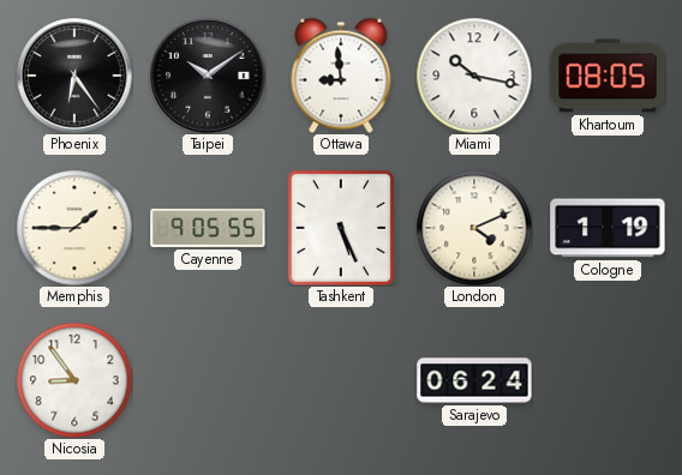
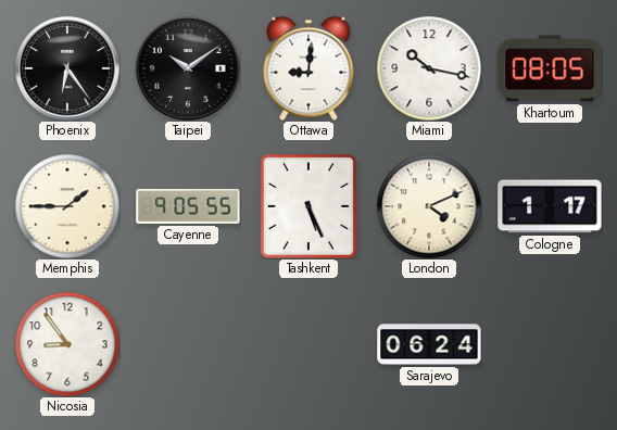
Ottawa: 8:59 -> 9:01 (308, 68)
Cologne: 1:19 -> 1:17 (550, 206)
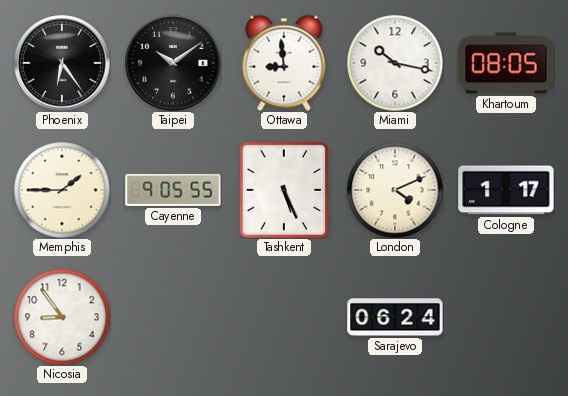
Ottawa: 9:01 -> 8:59 (284, 63)
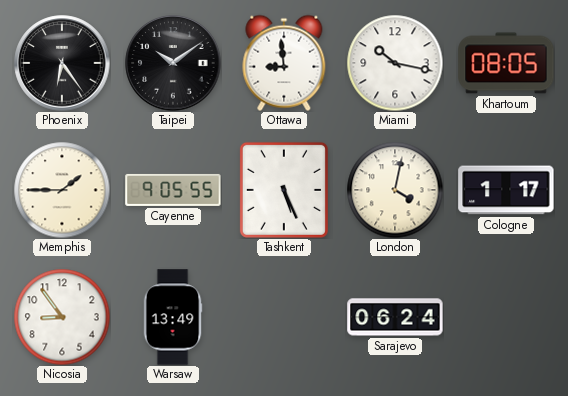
London: 4:11 -> 4:02 (395, 190)
Warsaw: none -> 13:49 (173, 317)
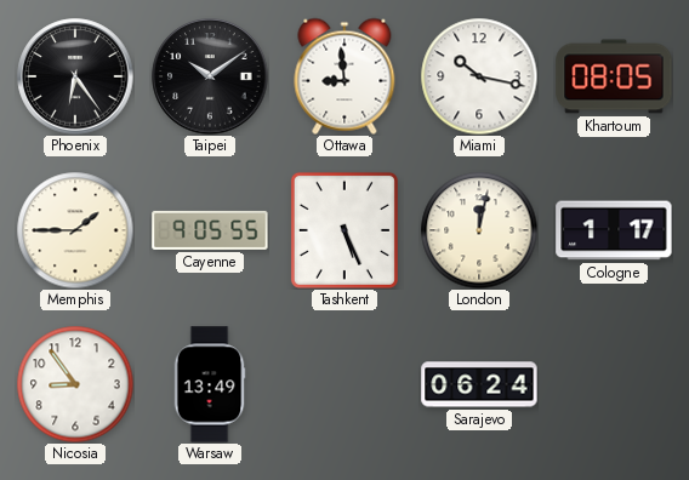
London: 4:02 -> 12:02 (479, 230)
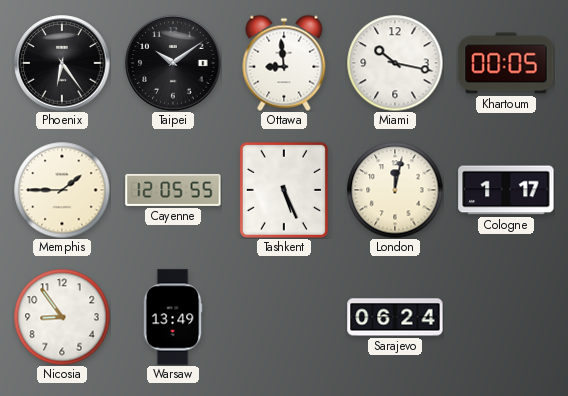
Khartoum: 08:05 -> 00:05 (506, 63)
Cayenne: 9:05 -> 12:05 (173, 190)
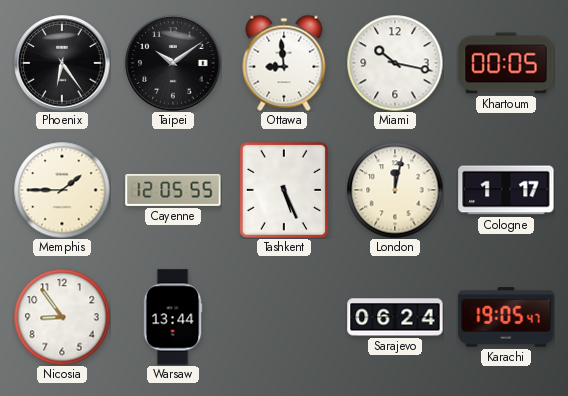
Warsaw: 13:49 -> 13:44 (173, 317)
Karachi: none -> 19:05 (506, 317)
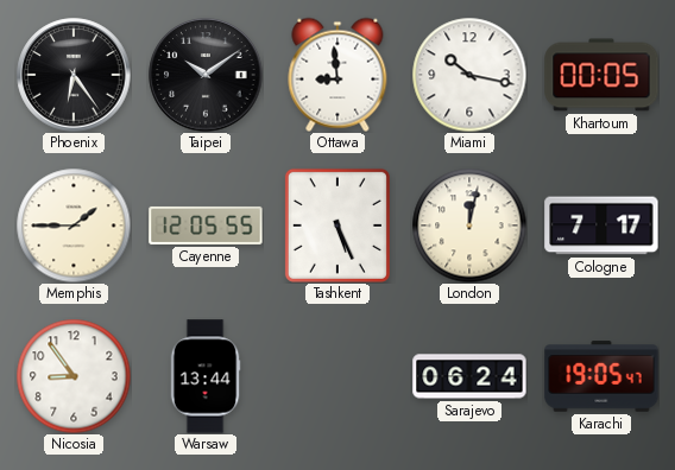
Cologne: 1:17 -> 7:17 (601, 226)
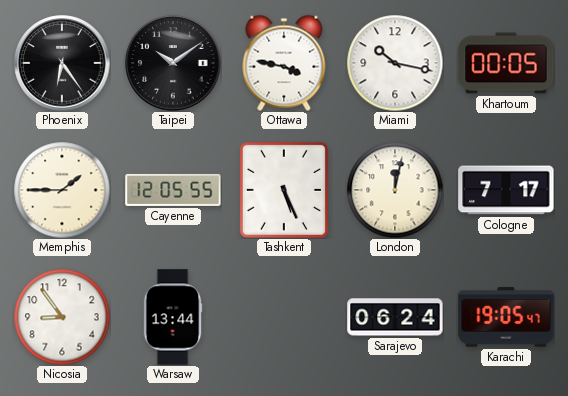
Ottawa: 8:59 -> 3:47 (284, 63)
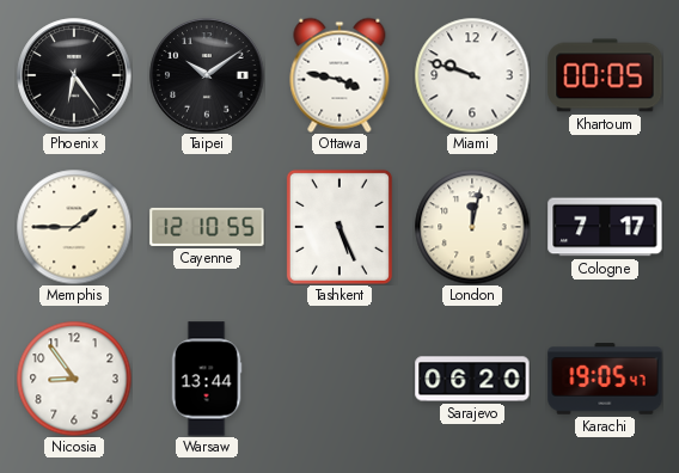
Miami: 10:17 -> 9:48 (472, 75)
Cayenne: 12:05 -> 12:10 (207, 227)
Sarajevo: 06:24 -> 06:20 (472, 379)
